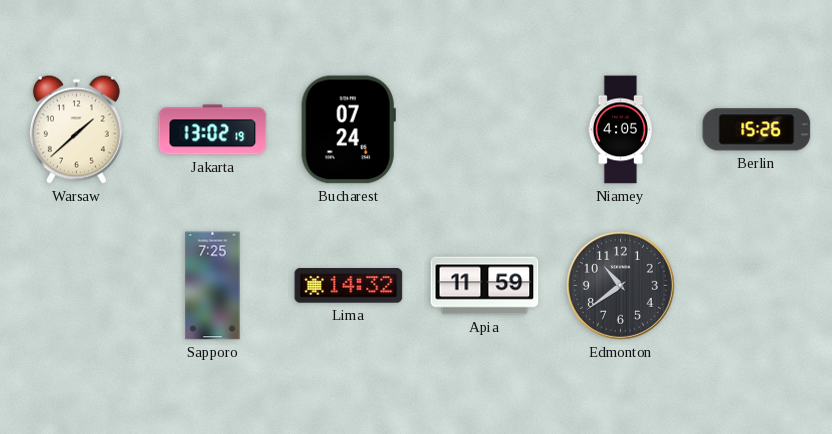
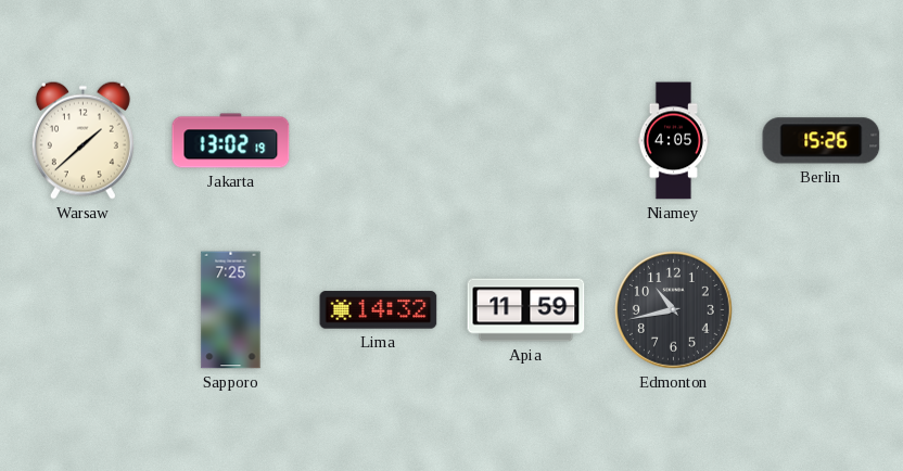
Bucharest: 07:24 -> none (348, 130)
Edmonton: 10:39 -> 10:43 (674, 310)
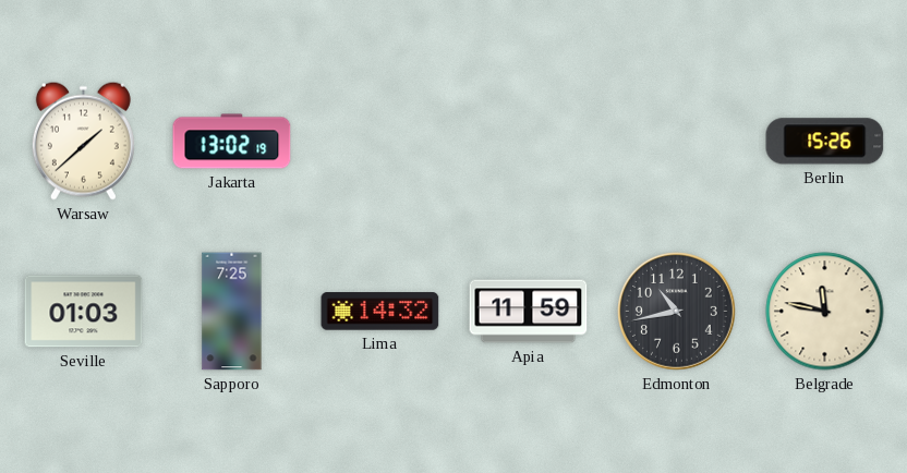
Niamey: 4:05 -> none (673, 141)
Seville: none -> 01:03 (84, 312)
Belgrade: none -> 11:47 (825, 312)
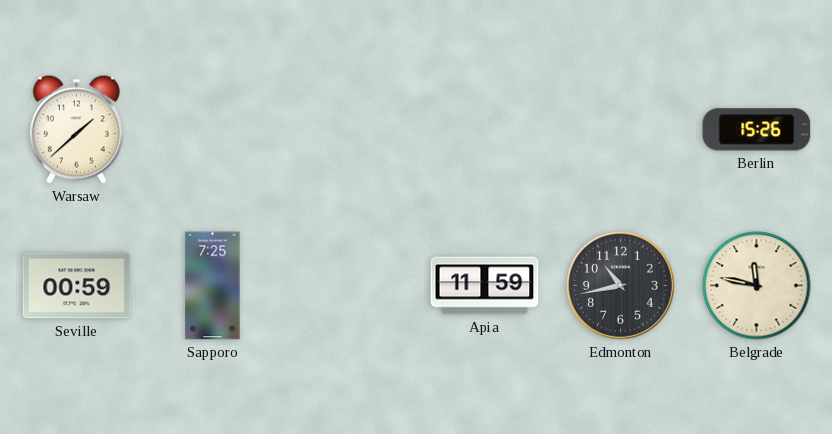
Jakarta: 13:02 -> none (232, 142)
Seville: 01:03 -> 00:59 (77, 286)
Lima: 14:32 -> none (380, 312)
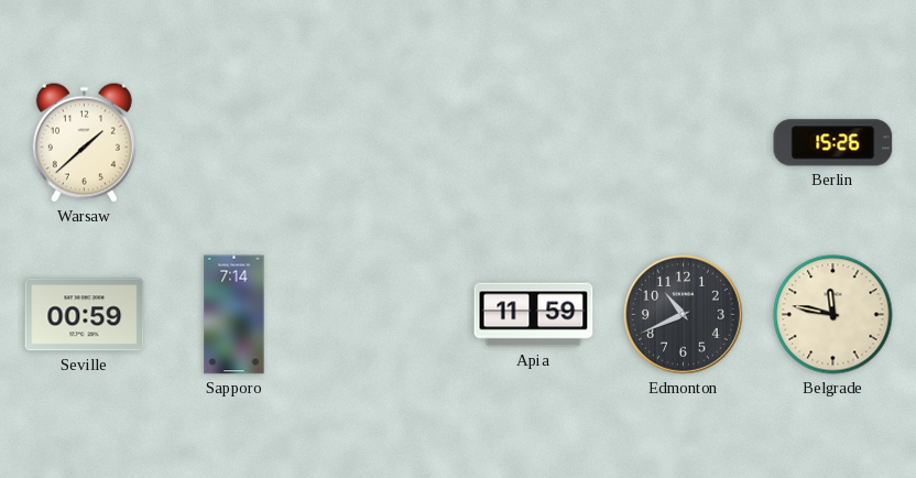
Sapporo: 7:25 -> 7:14 (235, 315)
Edmonton: 10:43 -> 10:41 (684, 315)
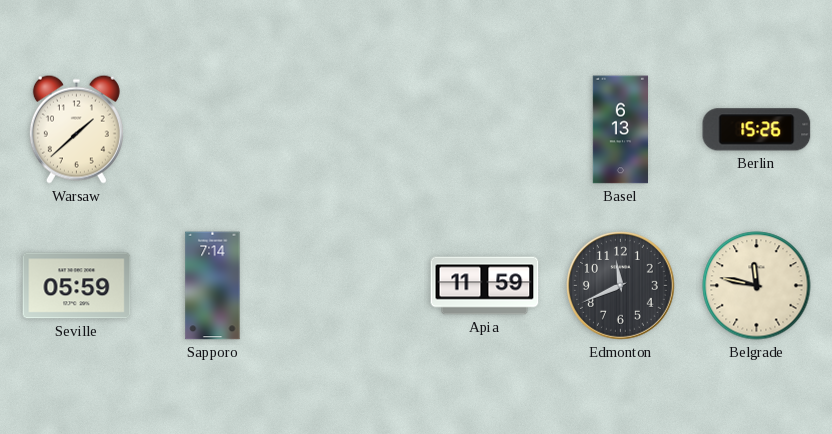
Basel: none -> 6:13 (620, 130)
Seville: 00:59 -> 05:59 (77, 286)
Edmonton: 10:41 -> 11:41 (621, 286)
